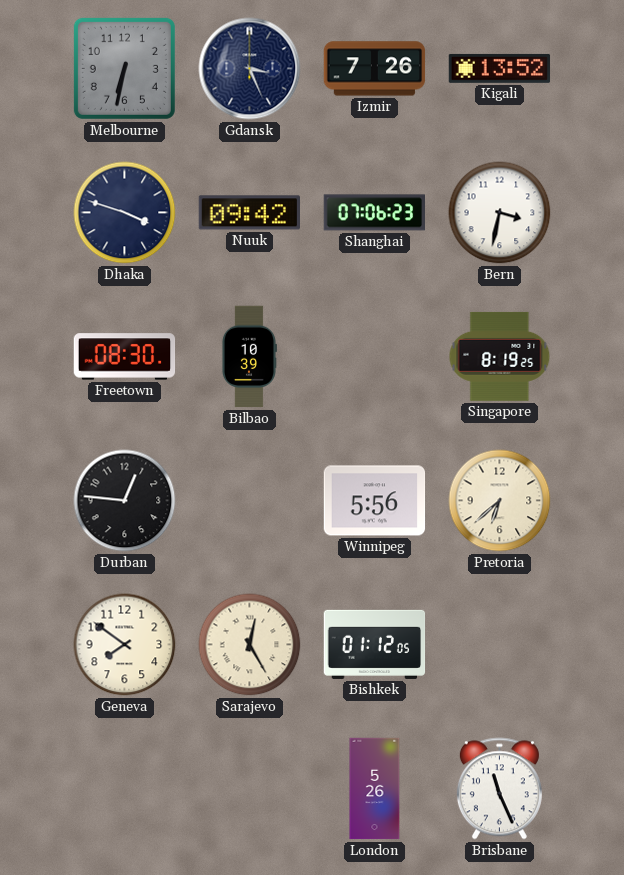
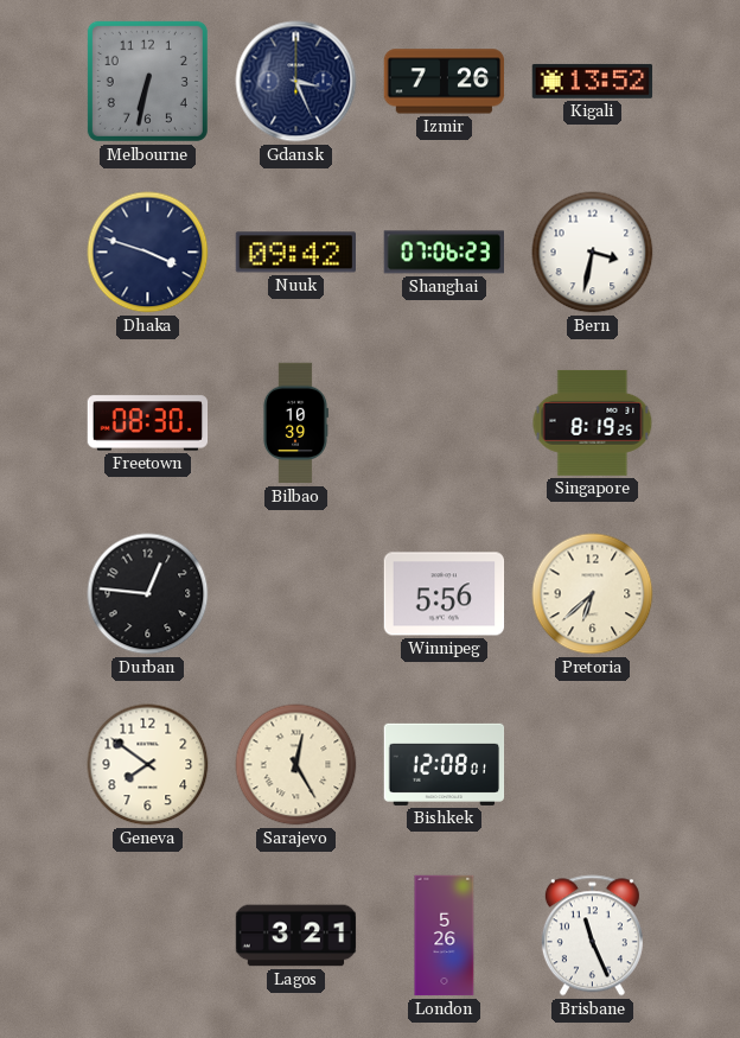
Bishkek: 01:12 -> 12:08 (445, 764)
Lagos: none -> 3:21 (296, 936)
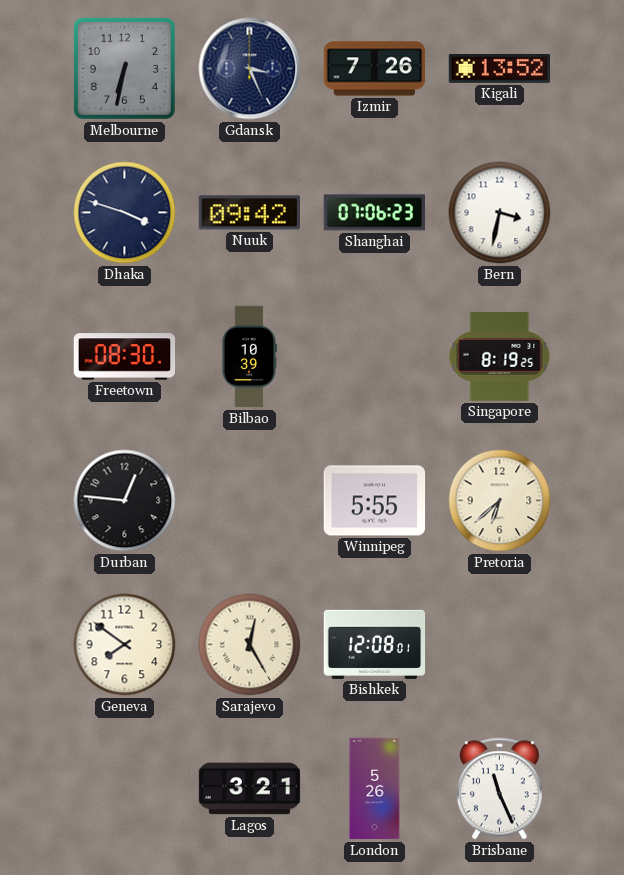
Winnipeg: 5:56 -> 5:55 (375, 501)
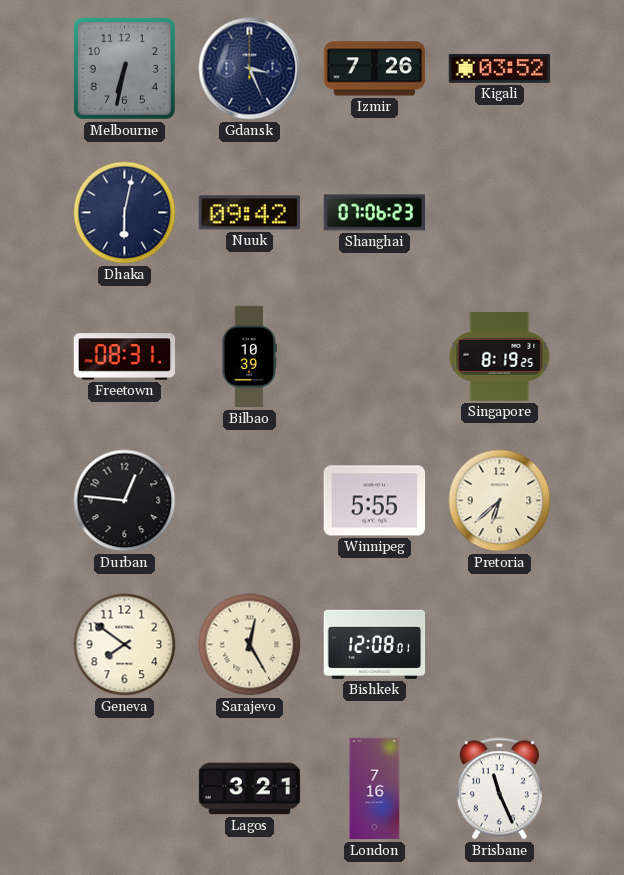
Kigali: 13:52 -> 03:52 (500, 68)
Dhaka: 3:48 -> 6:02 (125, 213)
Bern: 3:32 -> none (500, 213)
Freetown: 08:30 -> 08:31 (125, 357)
London: 5:26 -> 7:16 (375, 789)
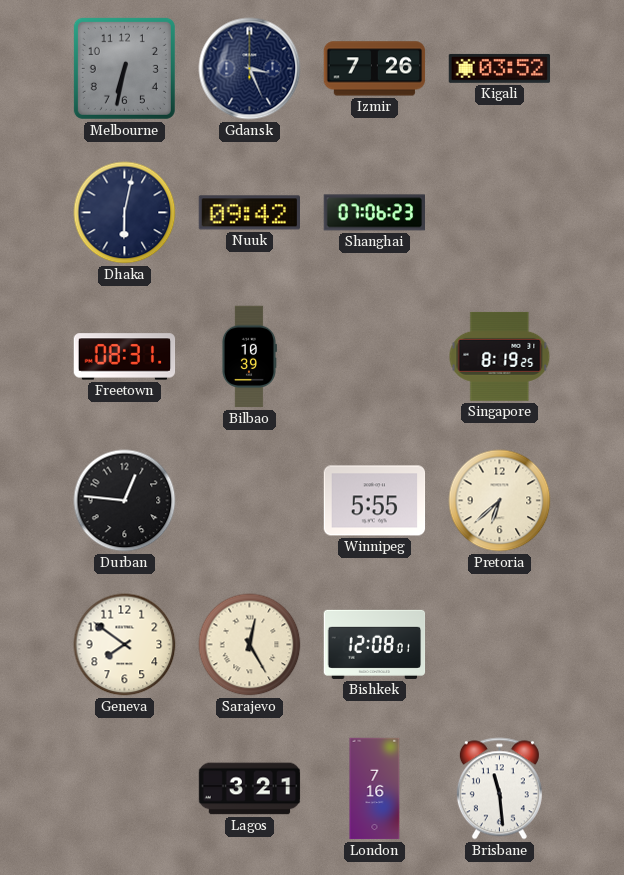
Brisbane: 11:26 -> 11:29 (499, 789)
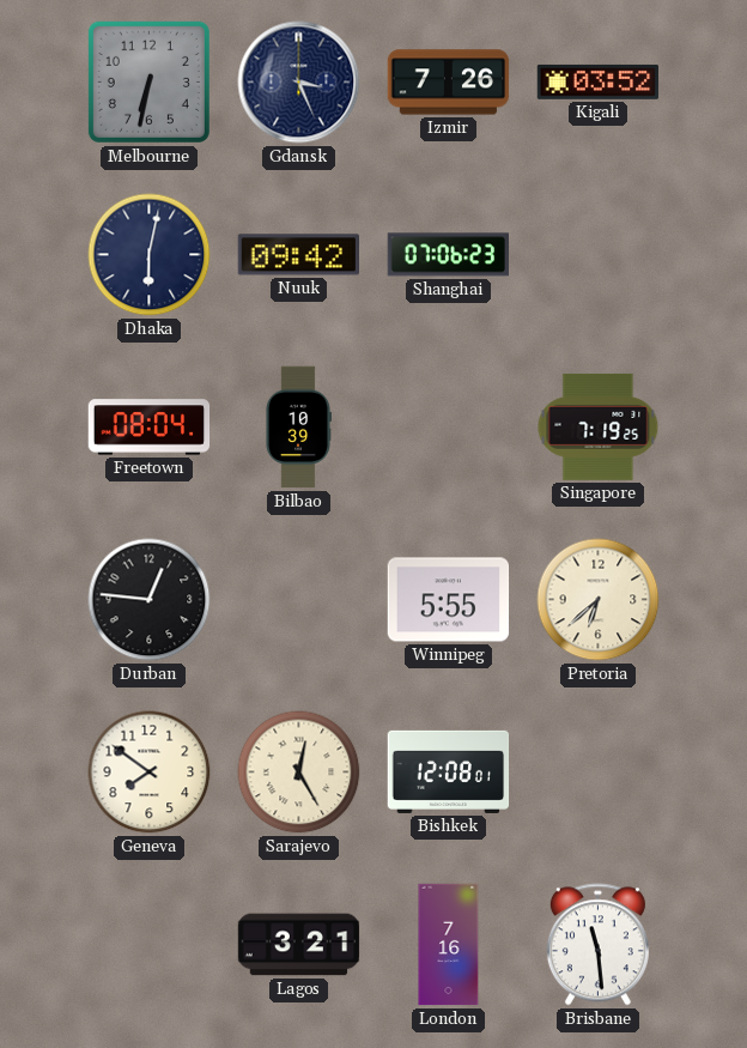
Freetown: 08:31 -> 08:04 (150, 428)
Singapore: 8:19 -> 7:19 (599, 426)
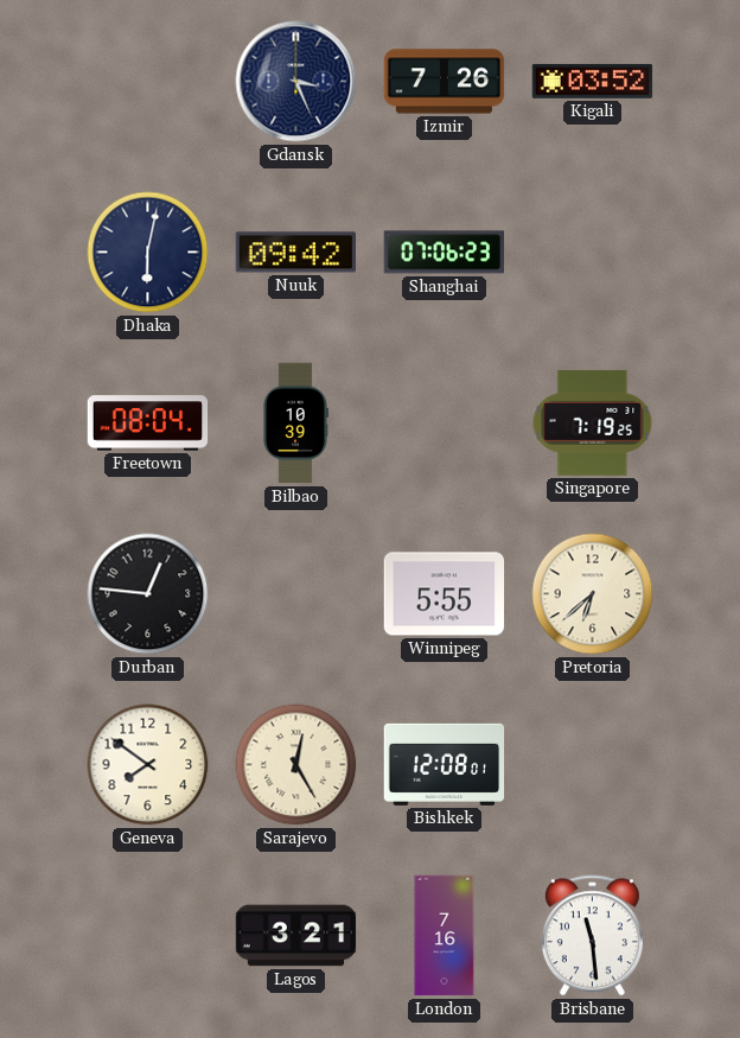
Melbourne: 6:32 -> none (148, 81)
